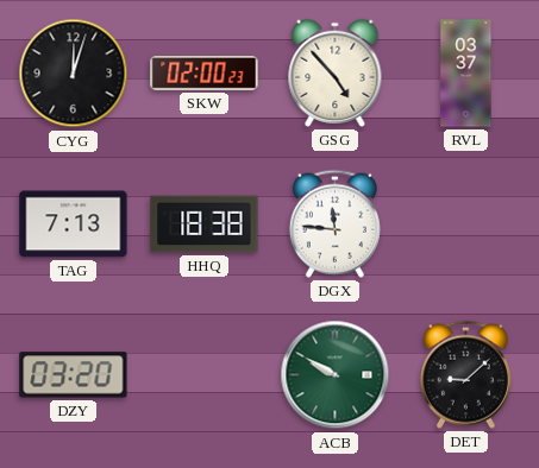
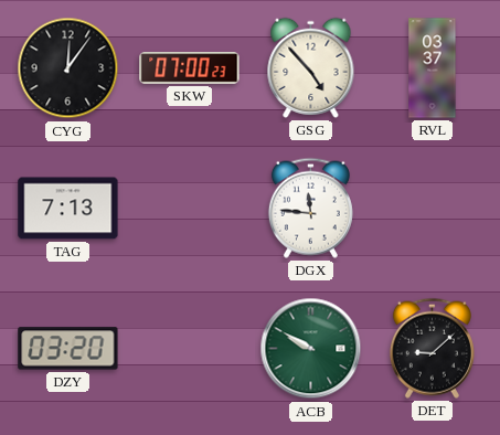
CYG: 12:03 -> 12:06 (68, 68)
SKW: 02:00 -> 07:00 (190, 68)
HHQ: 18:38 -> none (205, 224)
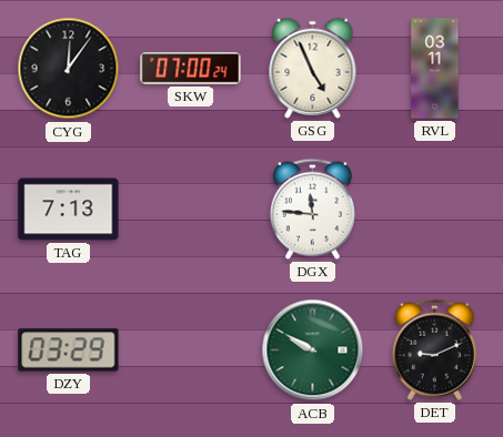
SKW: 07:00:23 -> 07:00:24 (191, 69)
GSG: 4:53 -> 4:56 (313, 68)
RVL: 03:37 -> 03:11 (435, 69)
DZY: 03:20 -> 03:29 (69, 350)
DET: 9:08 -> 9:11 (434, 349)
